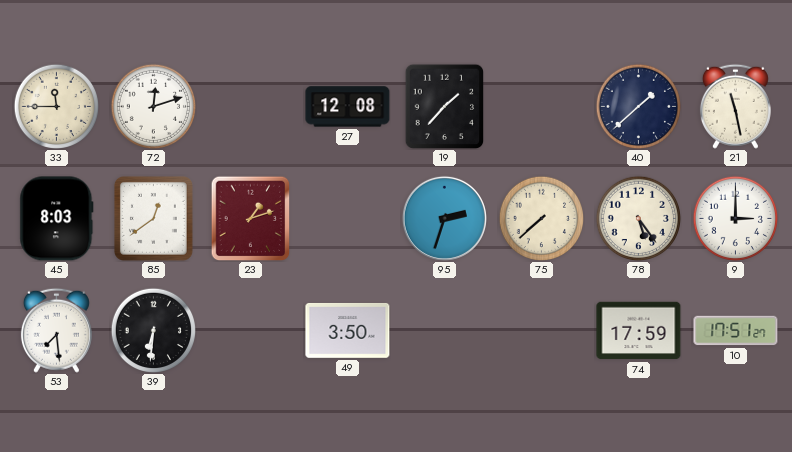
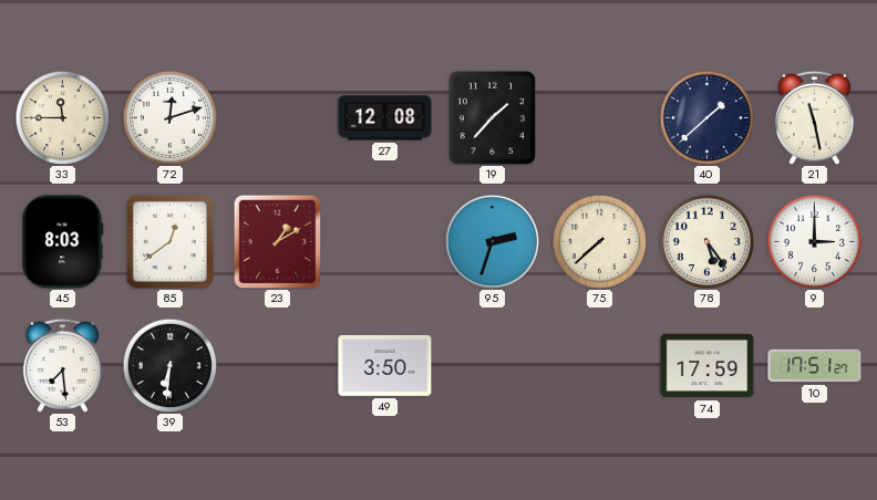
23: 1:12 -> 1:10 (278, 241)
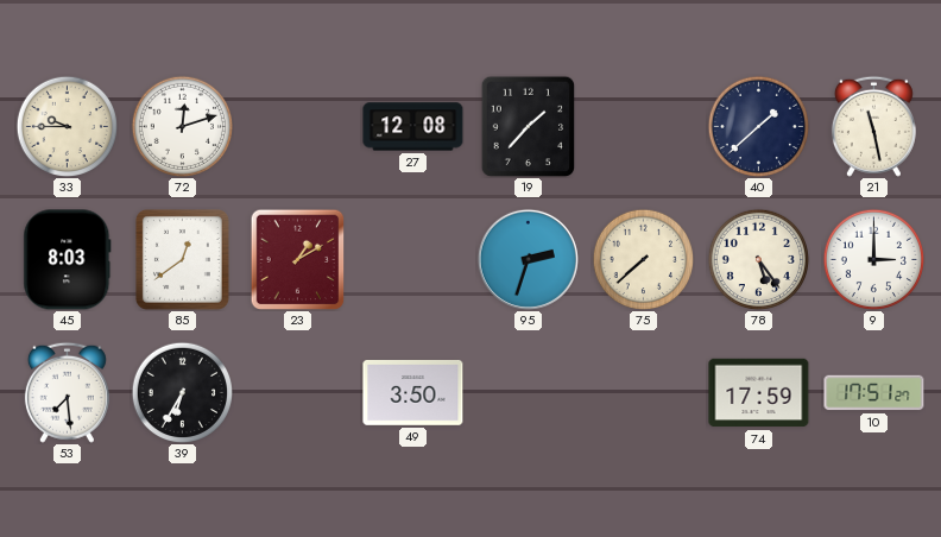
33: 11:45 -> 9:45 (67, 126)
39: 6:31 -> 6:35 (182, 392)
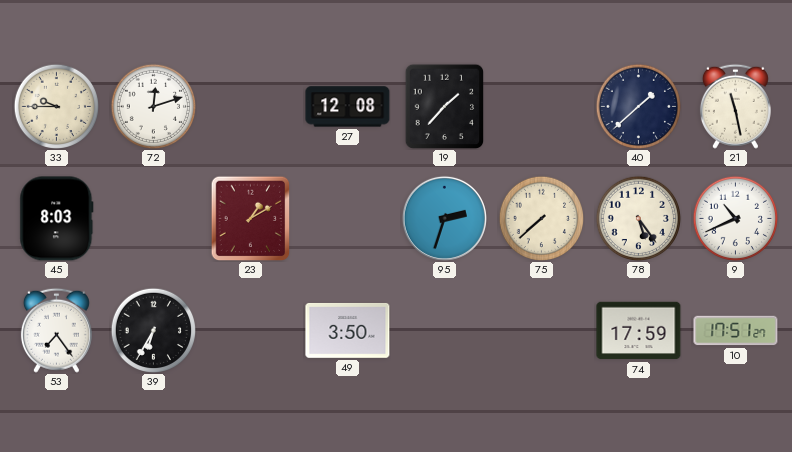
85: 12:39 -> none (182, 259)
9: 3:00 -> 10:41 (735, 218)
53: 7:29 -> 7:24 (56, 330)
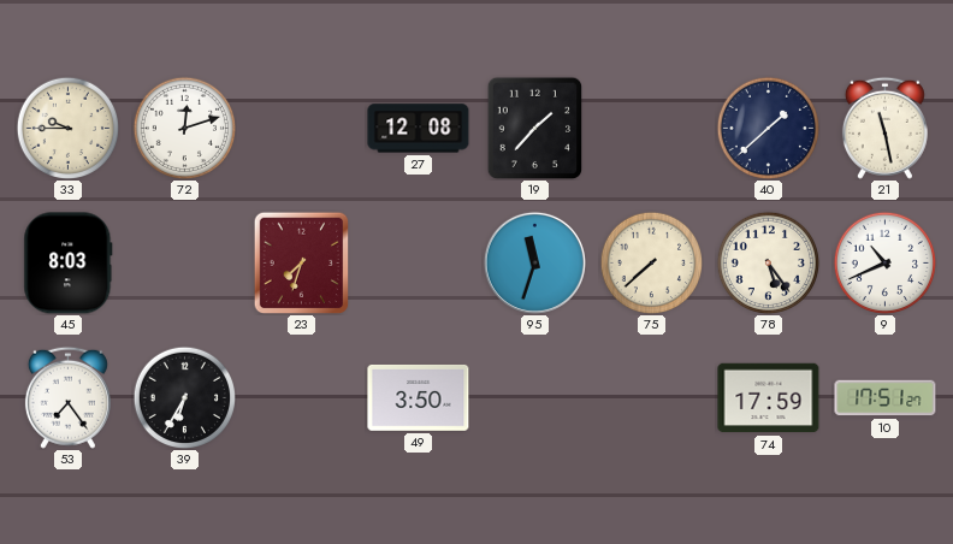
23: 1:10 -> 7:33 (302, 262)
95: 2:33 -> 11:33 (534, 262)
